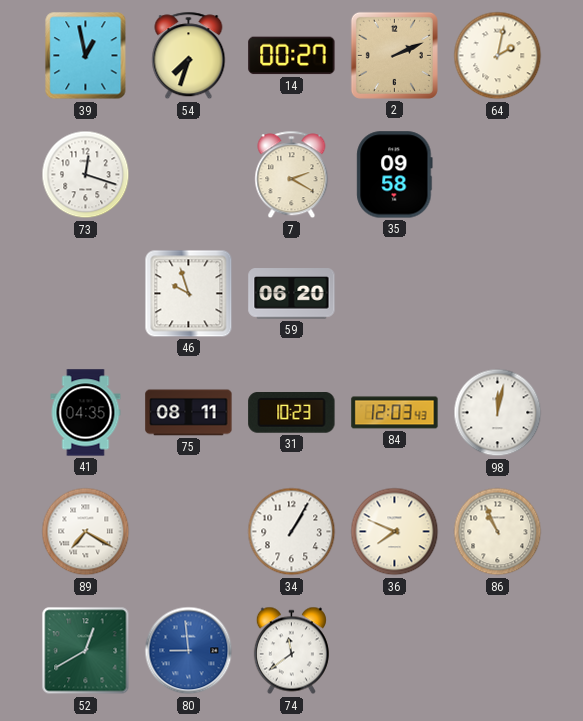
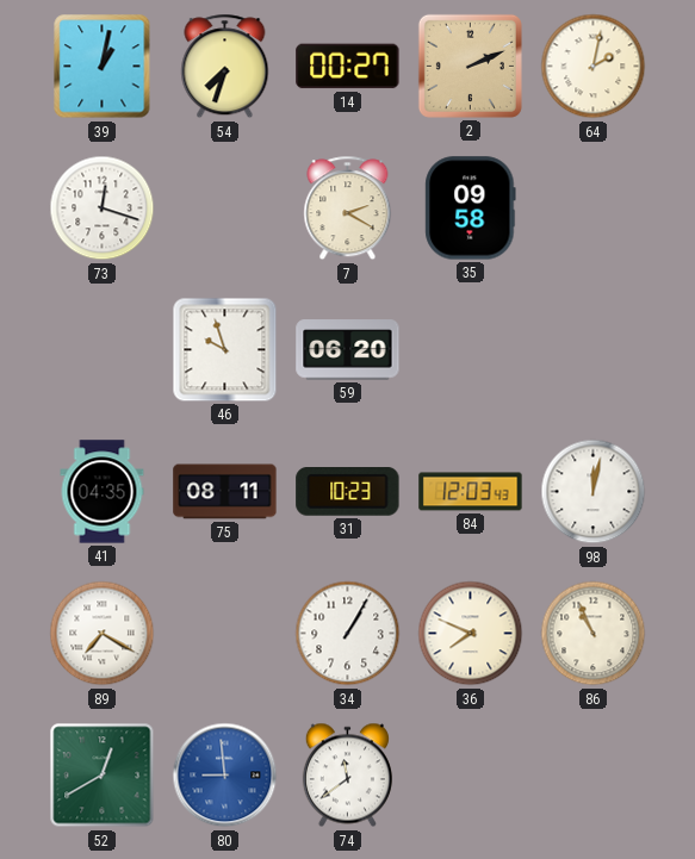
39: 12:58 -> 1:02 (103, 67)
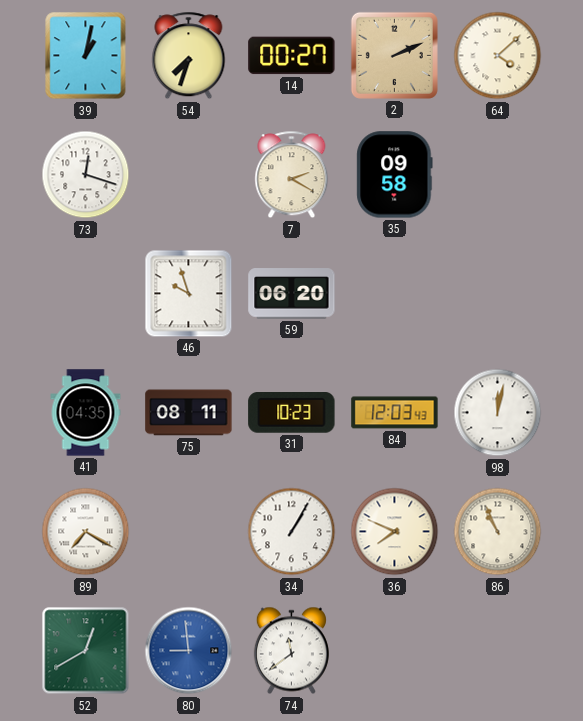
64: 2:02 -> 4:08 (498, 56)
